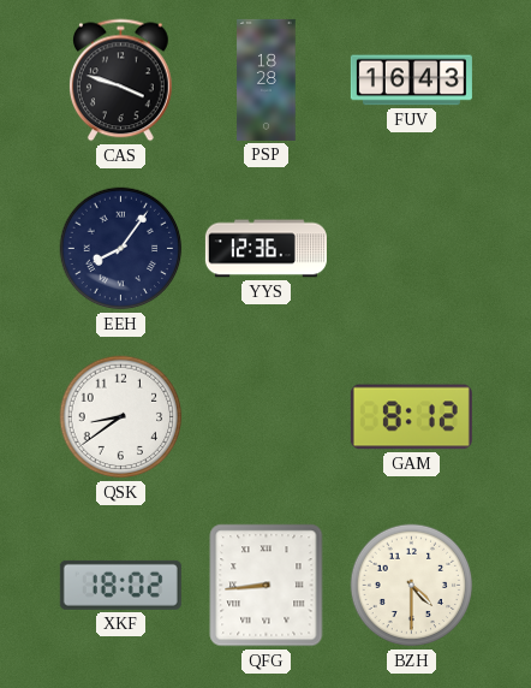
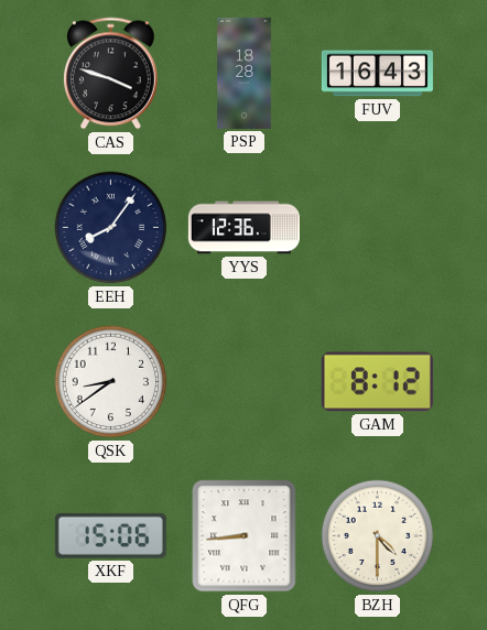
XKF: 18:02 -> 15:06 (110, 535)
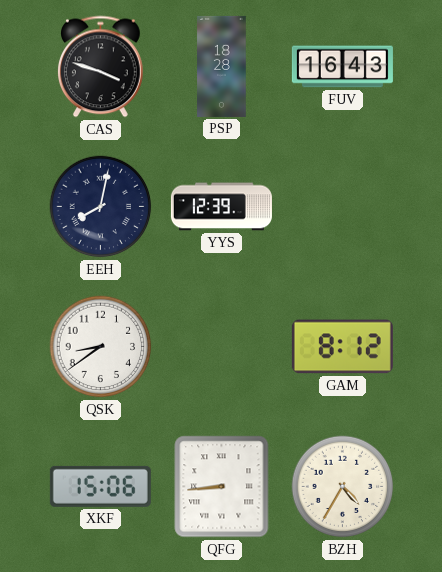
EEH: 8:06 -> 8:02 (101, 207)
YYS: 12:36 -> 12:39 (221, 207)
BZH: 4:30 -> 4:35 (343, 487)
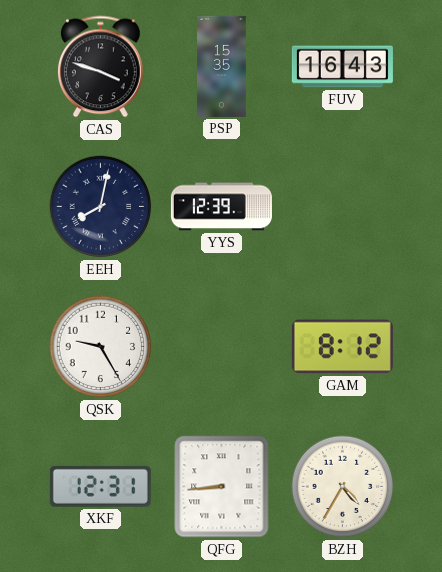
PSP: 18:28 -> 15:35 (222, 66)
QSK: 8:39 -> 9:25 (101, 347)
XKF: 15:06 -> 12:31 (100, 486)
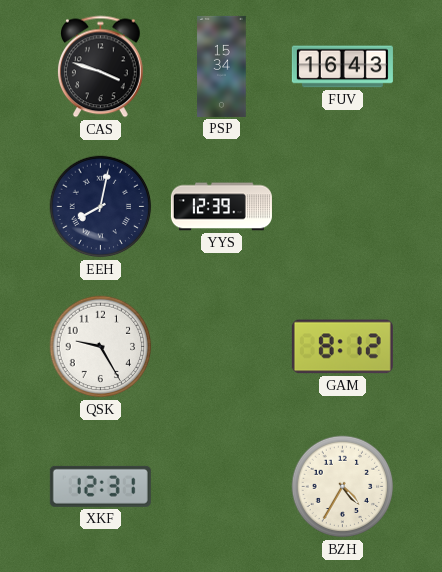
PSP: 15:35 -> 15:34 (222, 66)
QFG: 8:44 -> none (222, 487)
